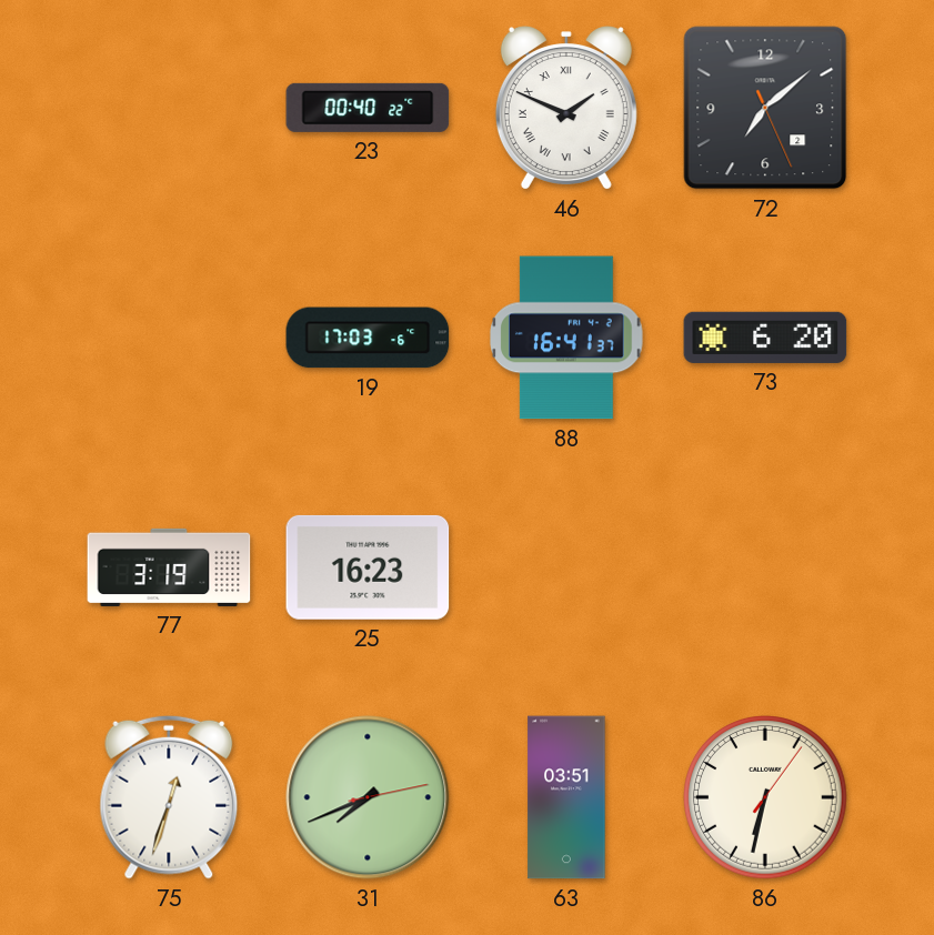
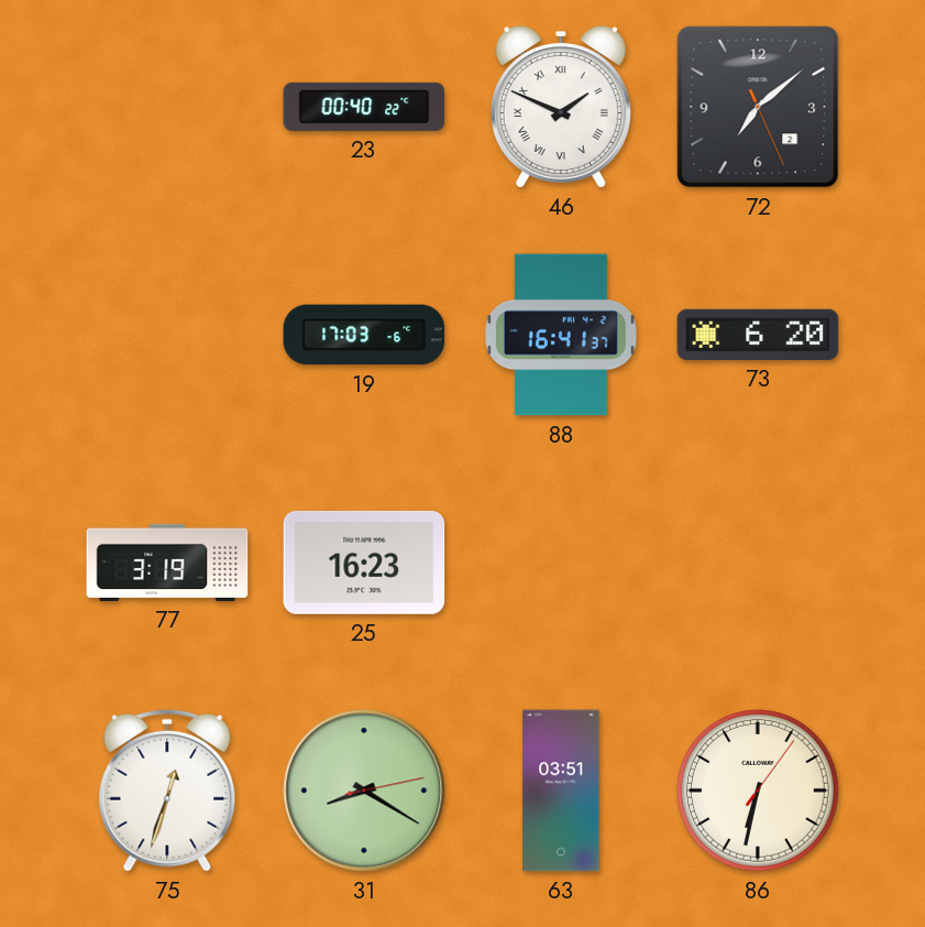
31: 7:41 -> 8:20 (364, 790)
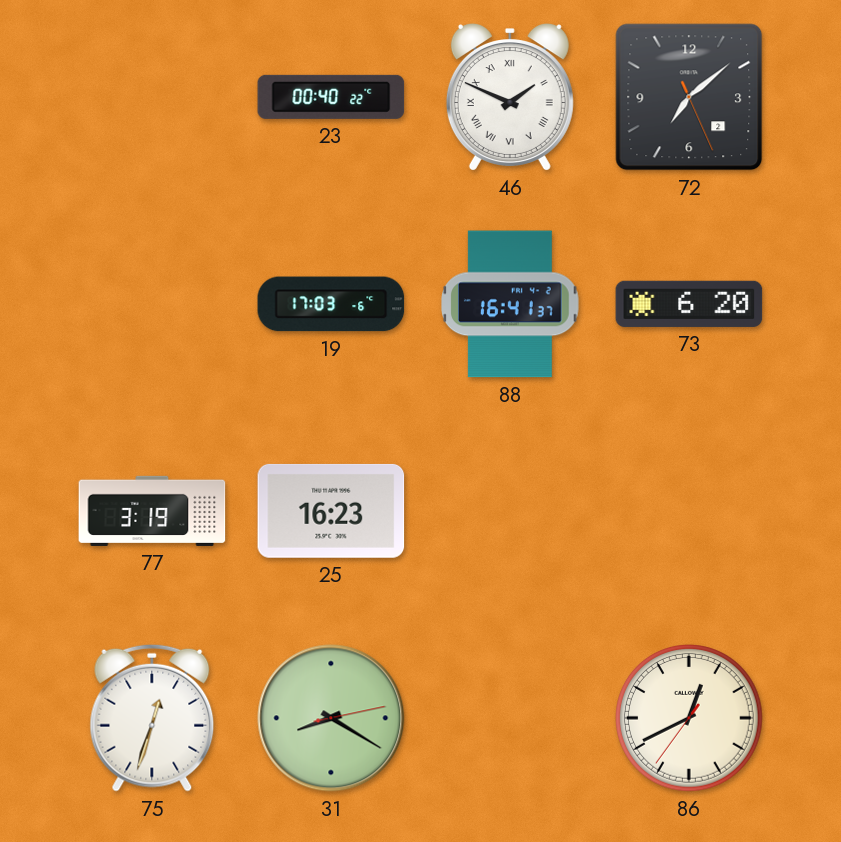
63: 03:51 -> none (561, 790)
86: 6:32 -> 12:40 (690, 719)
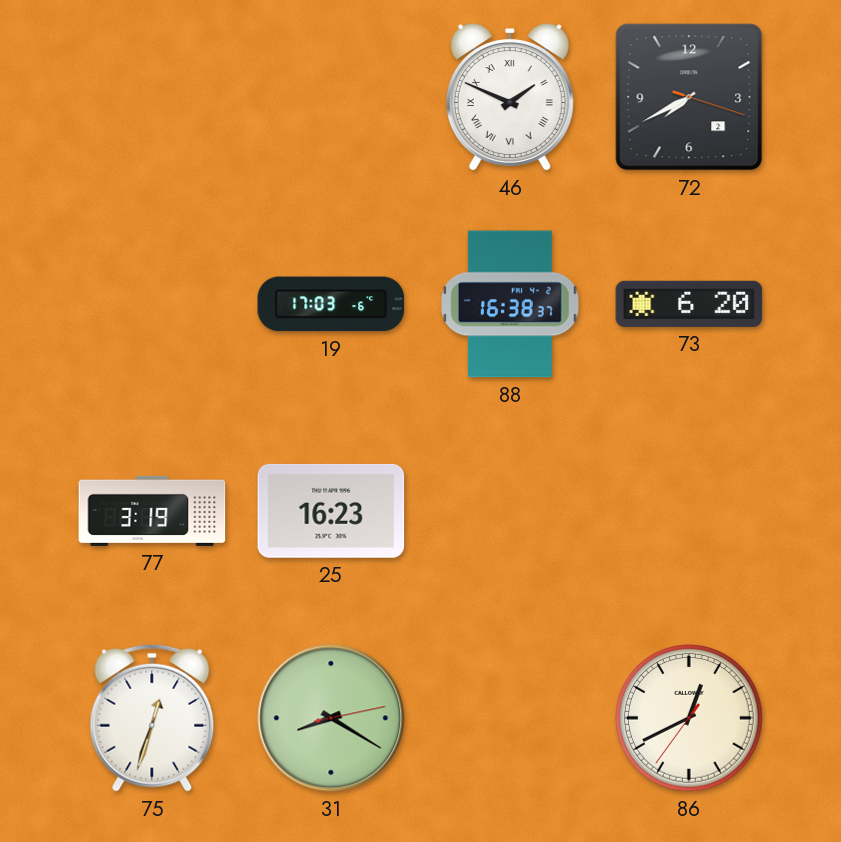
23: 00:40 -> none (331, 97)
72: 7:08 -> 7:40 (689, 97)
88: 16:41 -> 16:38 (511, 304)
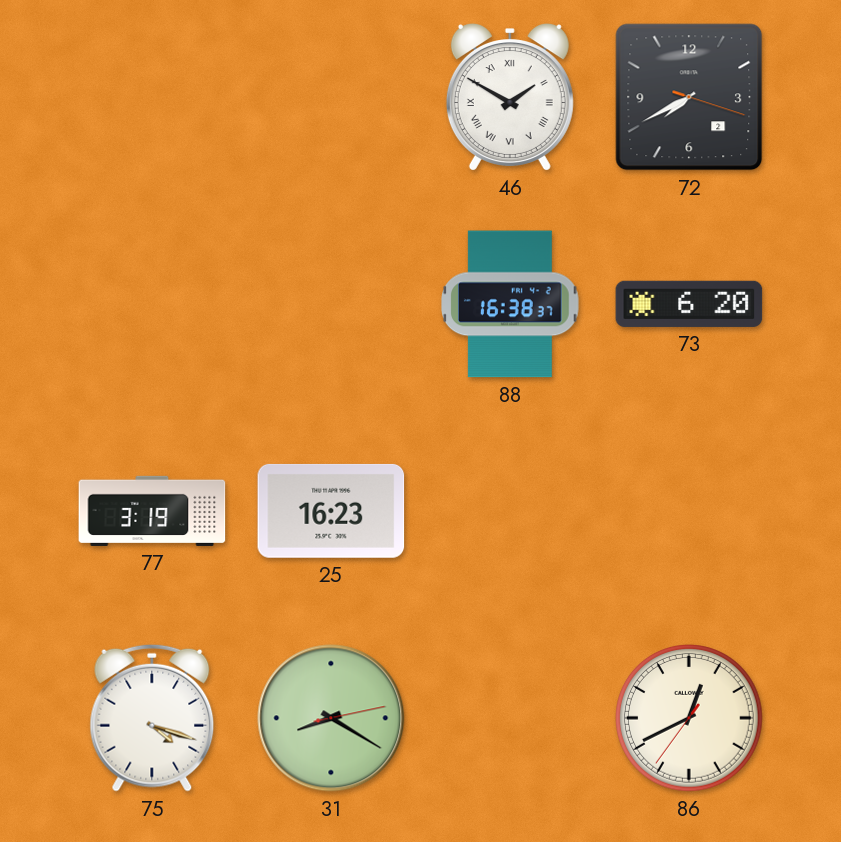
46: 1:49 -> 1:50 (510, 97)
19: 17:03 -> none (331, 304)
75: 12:33 -> 4:18 (152, 718)
